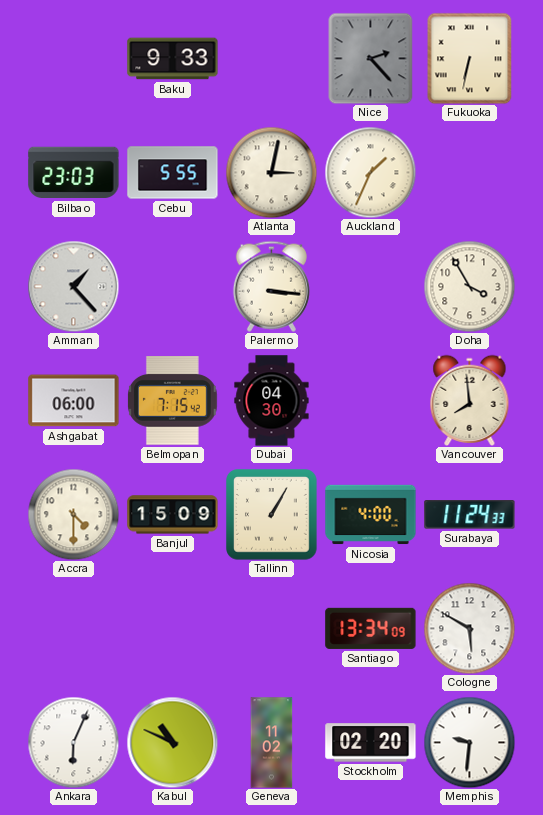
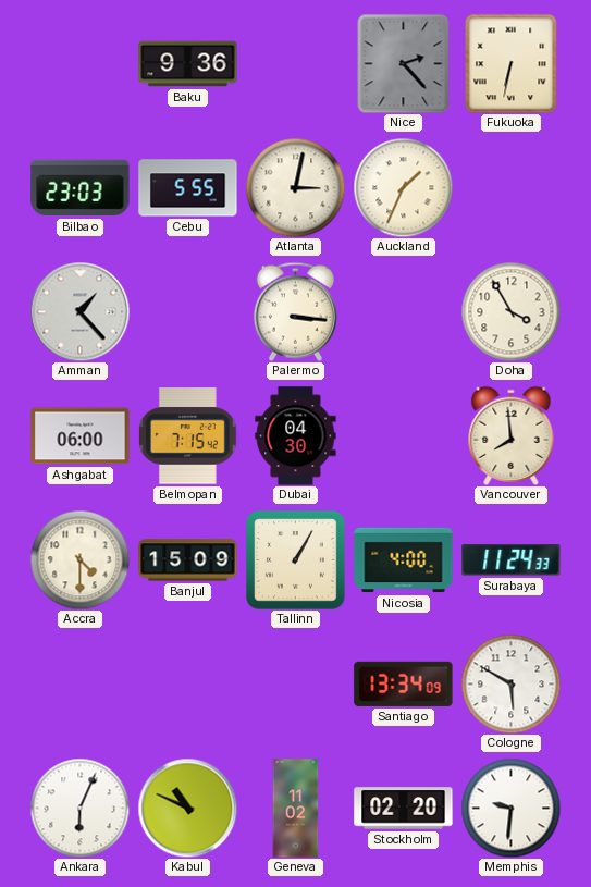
Baku: 9:33 -> 9:36 (188, 64)
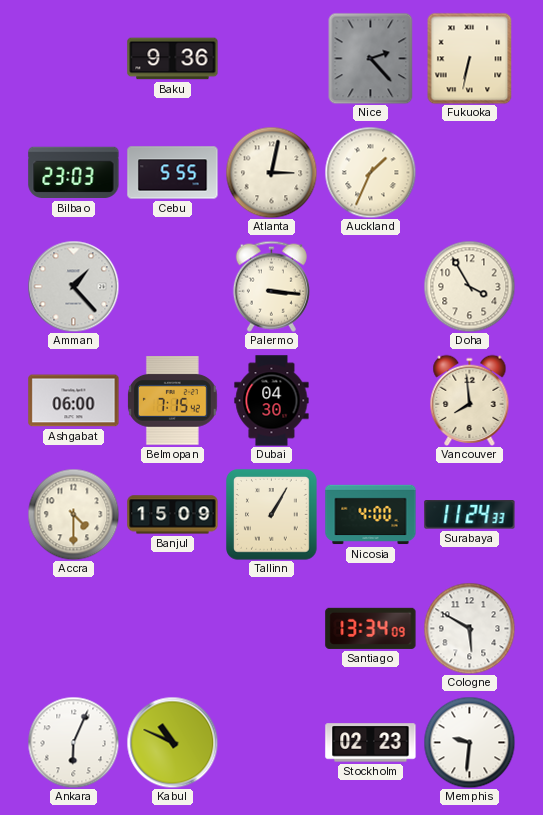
Geneva: 11:02 -> none (296, 809)
Stockholm: 02:20 -> 02:23 (371, 743)
